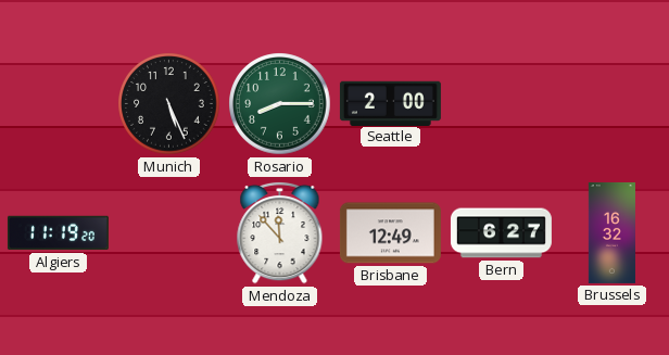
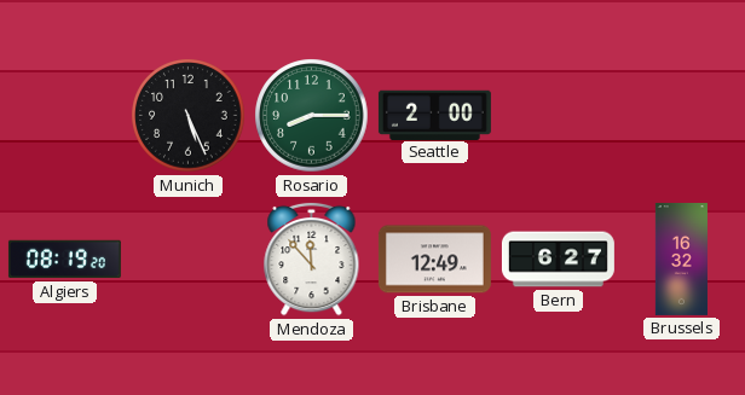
Algiers: 11:19 -> 08:19 (64, 260)
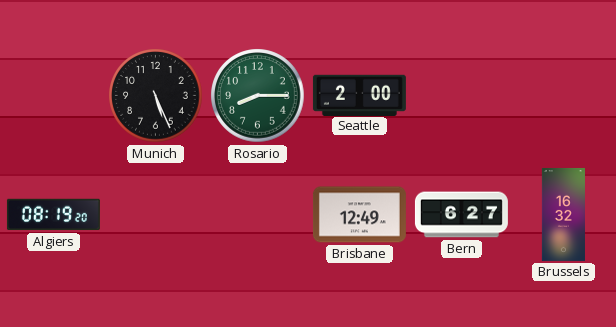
Mendoza: 11:53 -> none (312, 259)
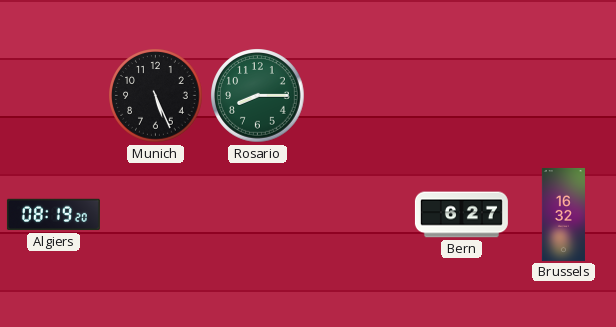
Seattle: 2:00 -> none (359, 95)
Brisbane: 12:49 -> none (359, 215)
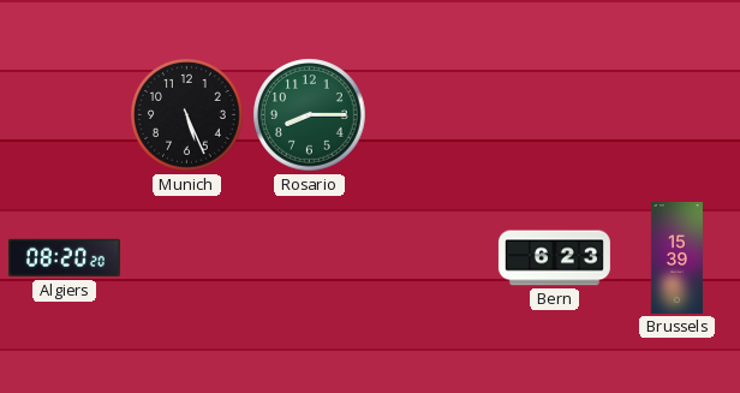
Algiers: 08:19 -> 08:20 (64, 258)
Bern: 6:27 -> 6:23 (554, 258)
Brussels: 16:32 -> 15:39 (676, 257)
